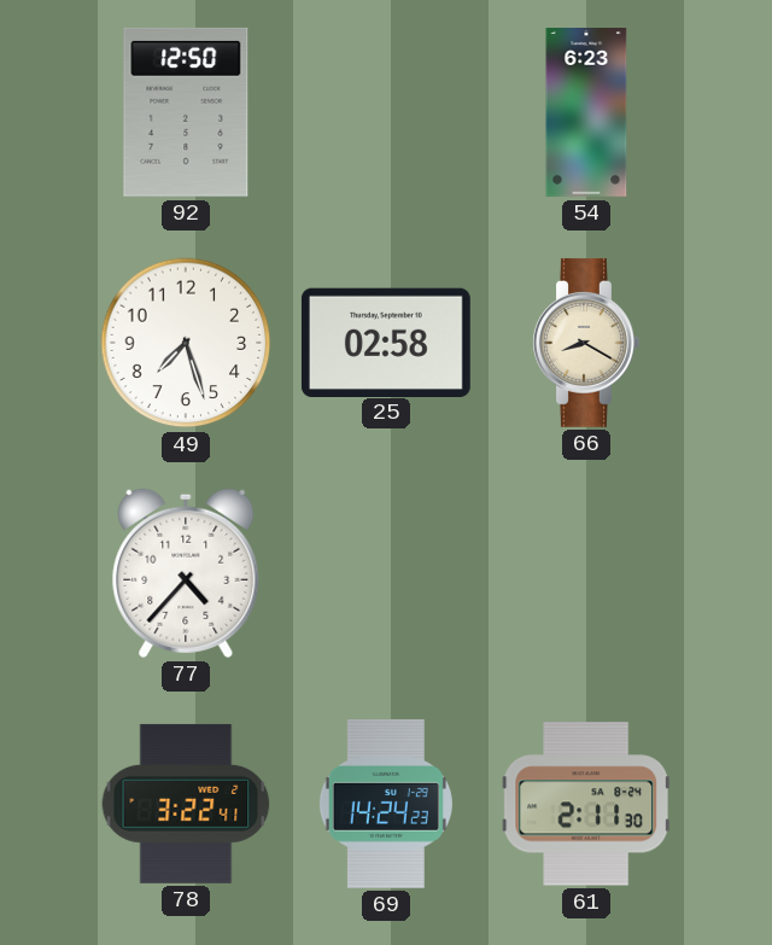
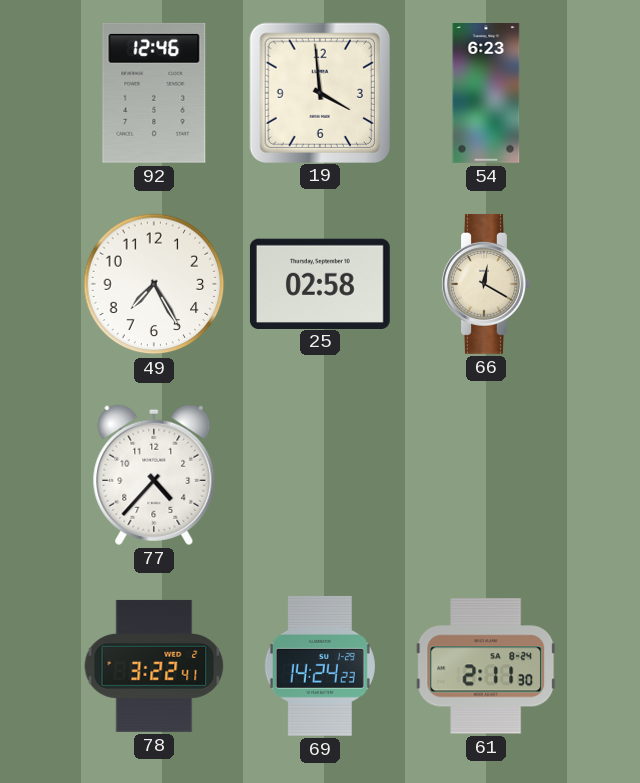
92: 12:50 -> 12:46 (154, 93)
19: none -> 3:59 (319, 92)
49: 7:27 -> 7:25 (154, 284)
66: 8:20 -> 12:20 (486, 284)
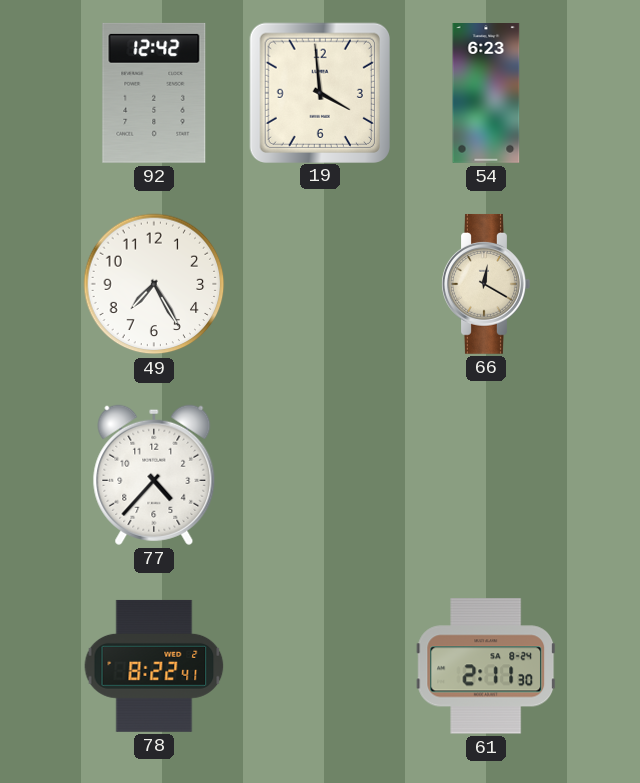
92: 12:46 -> 12:42 (154, 93)
25: 02:58 -> none (320, 283)
78: 3:22 -> 8:22 (154, 666)
69: 14:24 -> none (320, 666)
